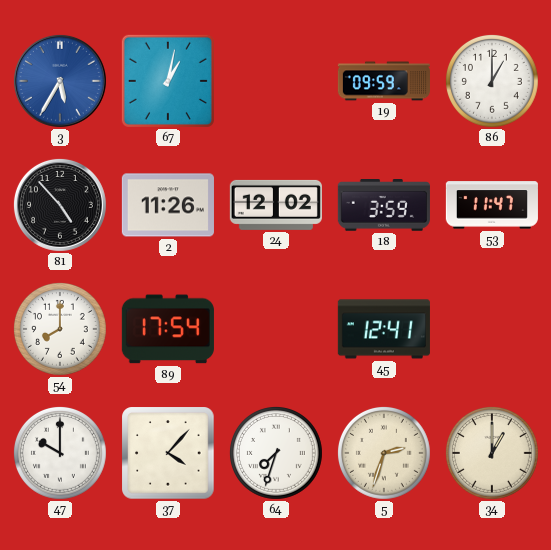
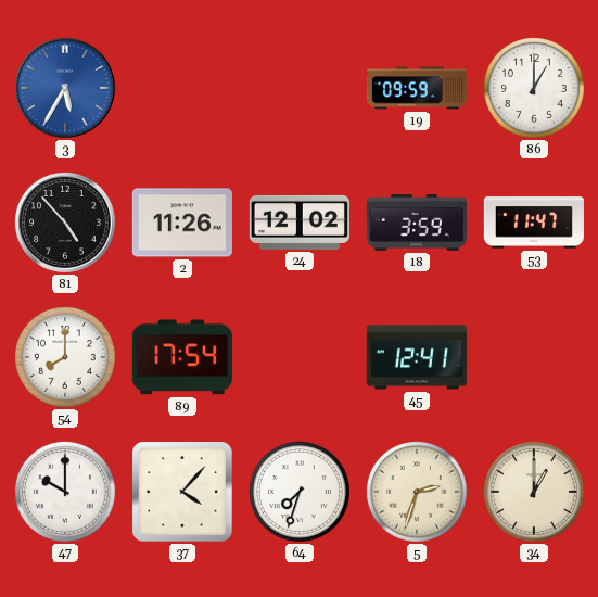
67: 1:02 -> none (168, 81)
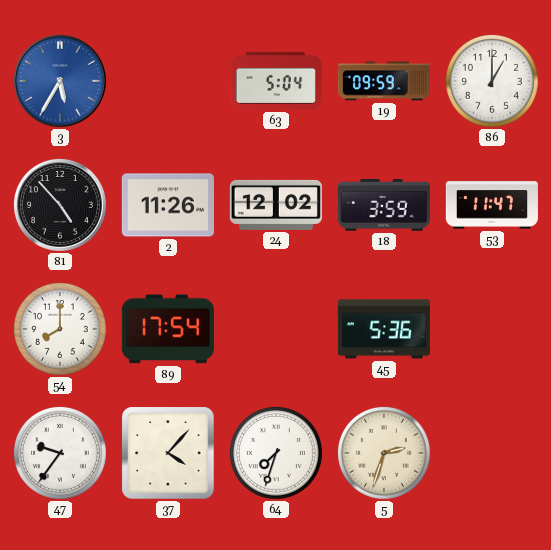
63: none -> 5:04 (276, 81)
45: 12:41 -> 5:36 (384, 329)
47: 10:00 -> 9:36 (60, 453)
34: 1:00 -> none (534, 492)
